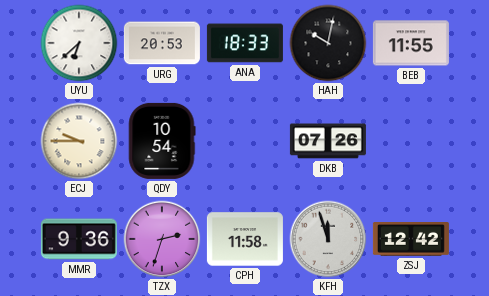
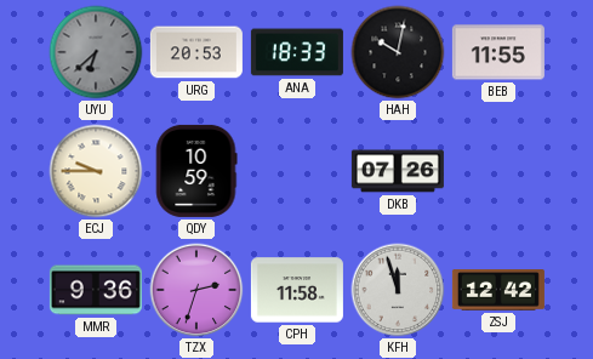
UYU dial: white -> grey (96, 52)
QDY: 10:54 -> 10:59 (196, 171)
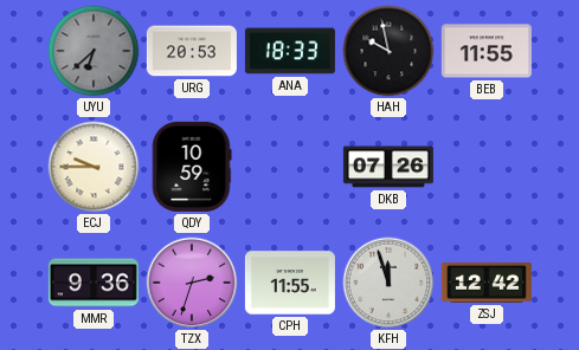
HAH: 10:02 -> 9:58 (388, 51)
CPH: 11:58 -> 11:55 (290, 283)
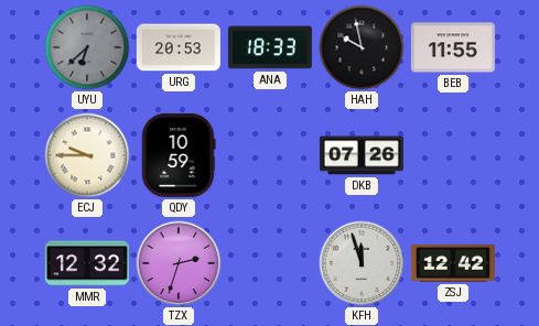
MMR: 9:36 -> 12:32 (87, 263)
CPH: 11:55 -> none (290, 283)
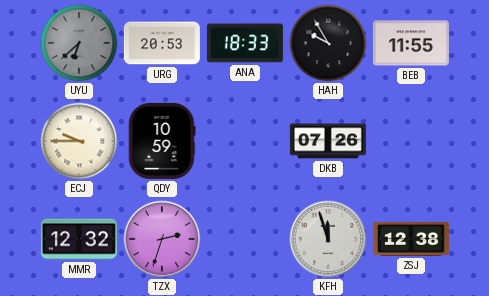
HAH: 9:58 -> 9:55 (328, 43)
ZSJ: 12:42 -> 12:38 (411, 240)
